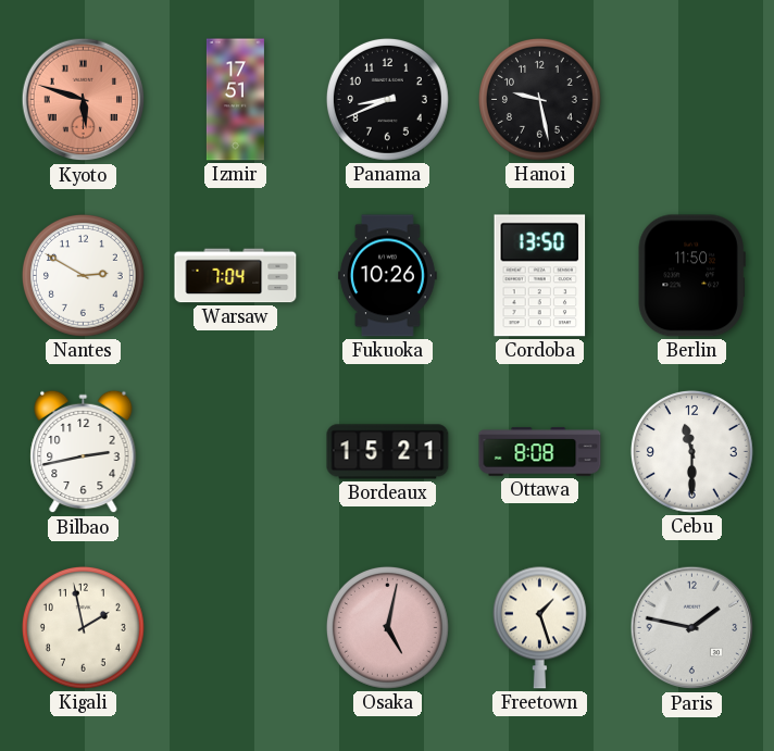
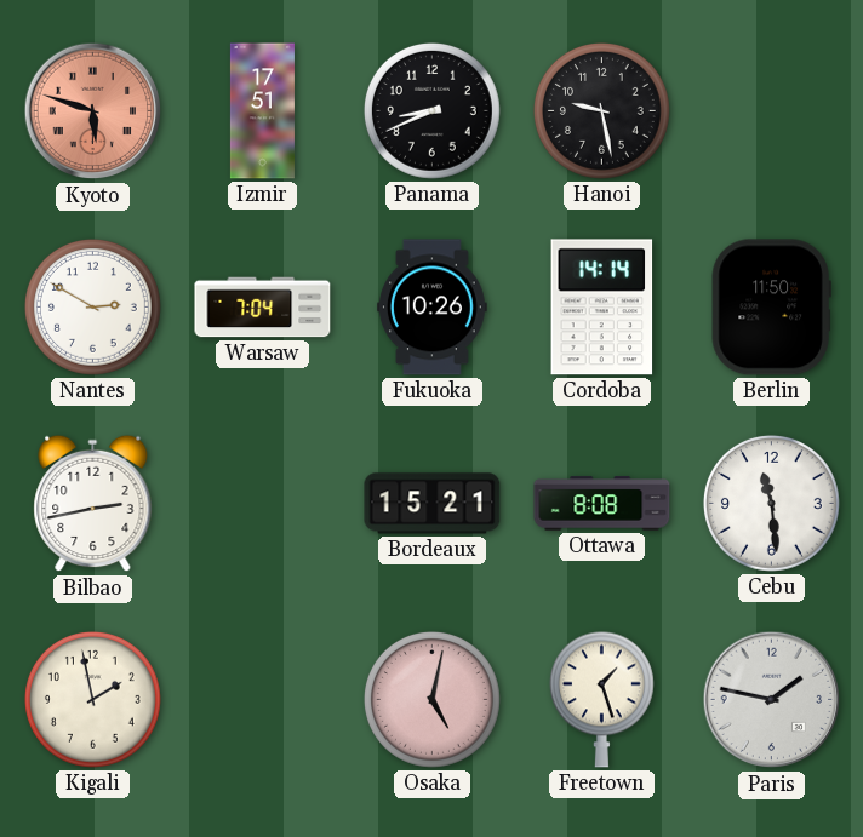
Cordoba: 13:50 -> 14:14 (602, 308)
Cebu: 11:30 -> 11:29 (772, 504)
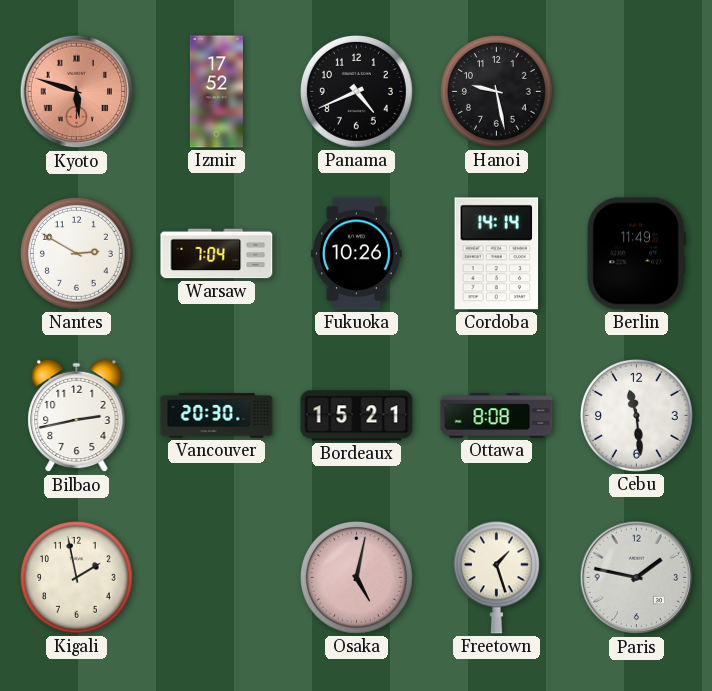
Izmir: 17:51 -> 17:52 (216, 92)
Panama: 8:41 -> 4:41 (357, 92)
Berlin: 11:50 -> 11:49 (636, 254)
Vancouver: none -> 20:30 (217, 416)
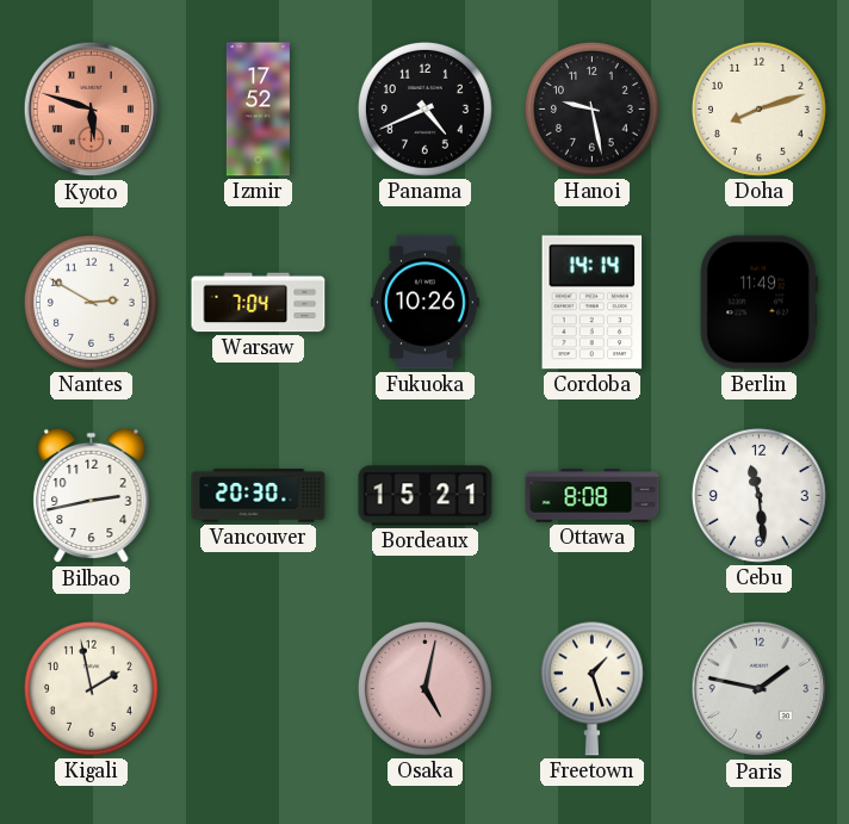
Doha: none -> 8:12 (760, 110)
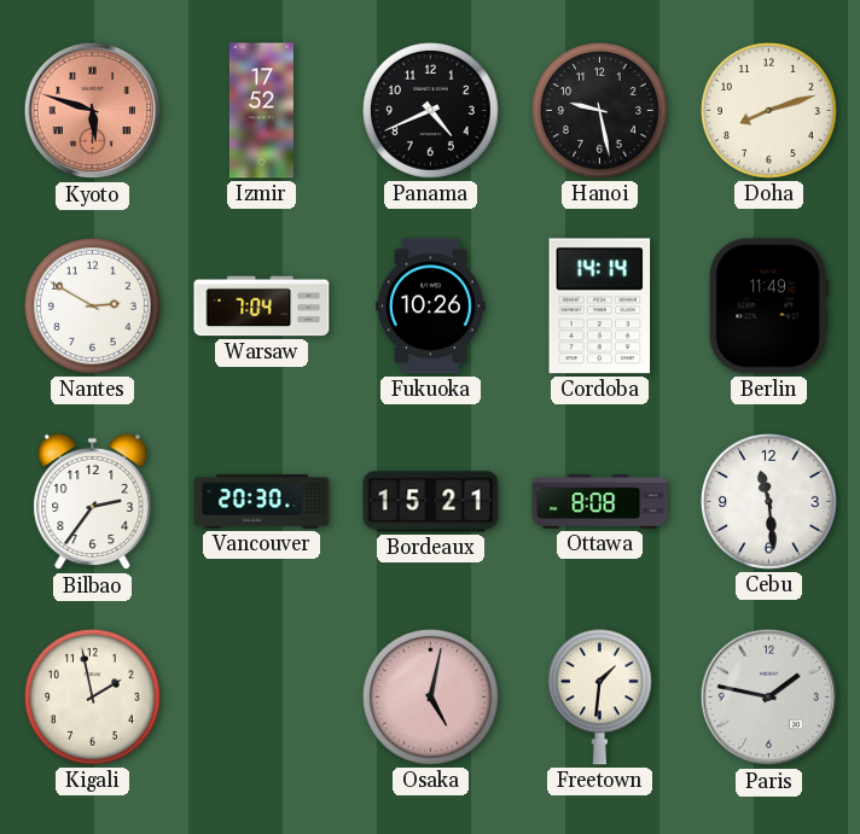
Bilbao: 2:43 -> 2:36 (93, 502)
Freetown: 1:27 -> 1:31 (599, 696)
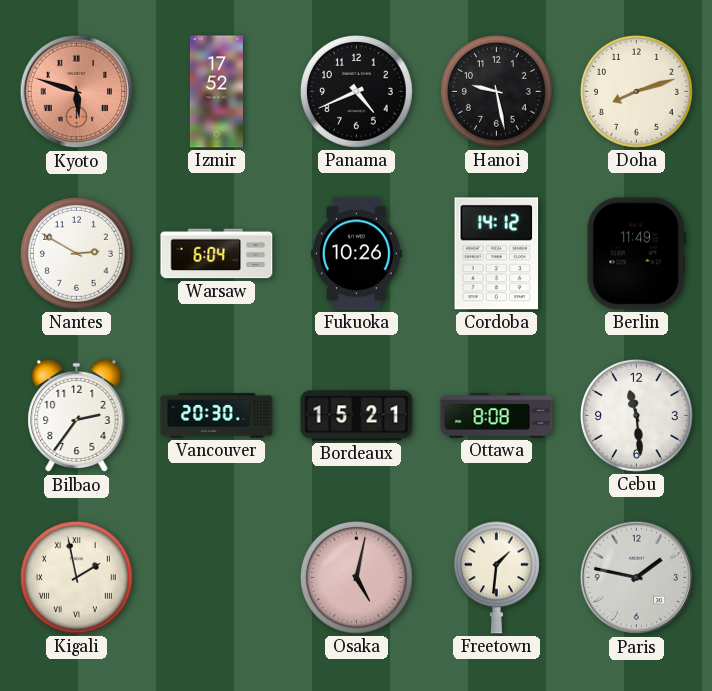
Warsaw: 7:04 -> 6:04 (217, 254)
Cordoba: 14:14 -> 14:12 (497, 254)
Kigali numerals: Arabic -> Roman (77, 578)
